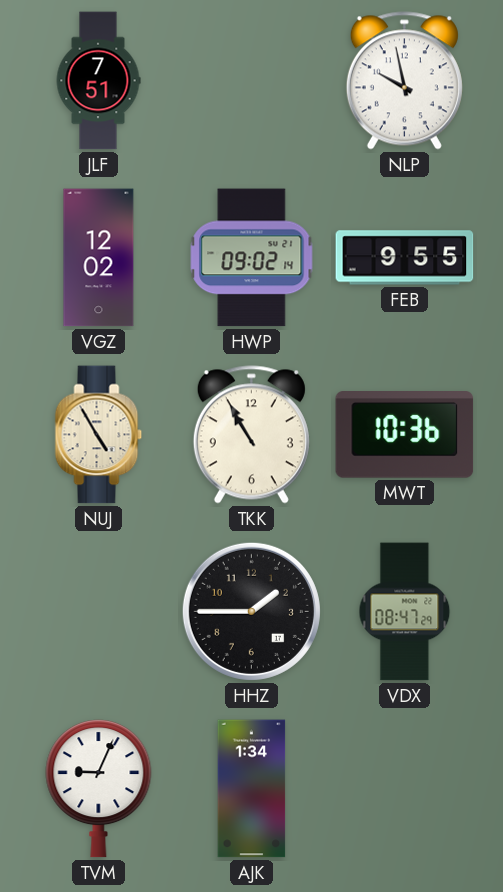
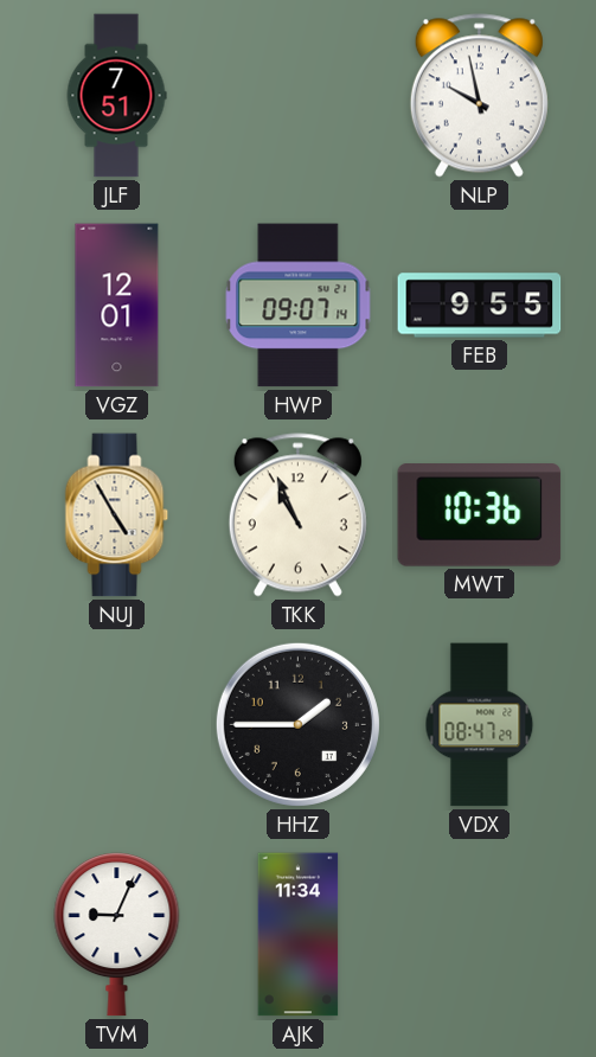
VGZ: 12:02 -> 12:01 (117, 306)
HWP: 09:02 -> 09:07 (299, 306)
TKK: 10:55 -> 10:56 (297, 515)
AJK: 1:34 -> 11:34 (299, 935)
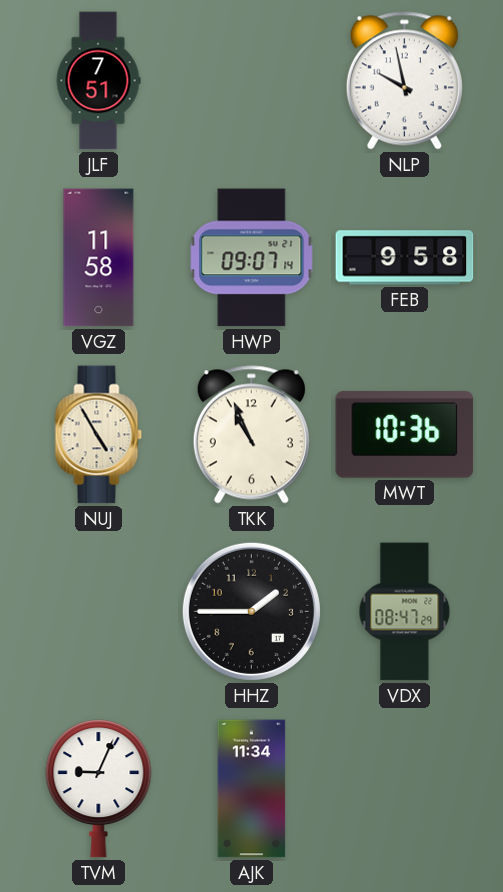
VGZ: 12:01 -> 11:58 (99, 258)
FEB: 9:55 -> 9:58 (405, 258)
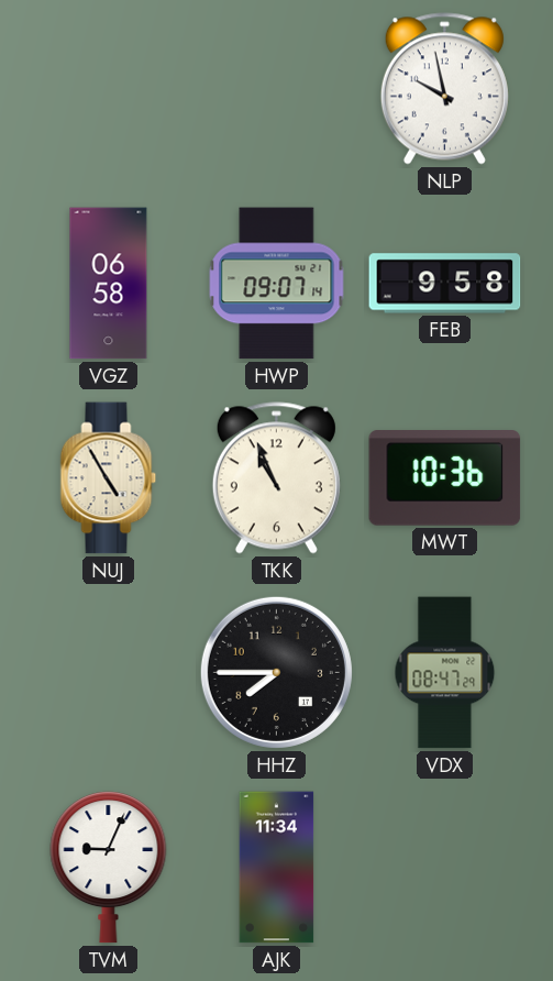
JLF: 7:51 -> none (98, 81)
VGZ: 11:58 -> 06:58 (109, 284)
HHZ: 1:45 -> 7:45 (276, 672)
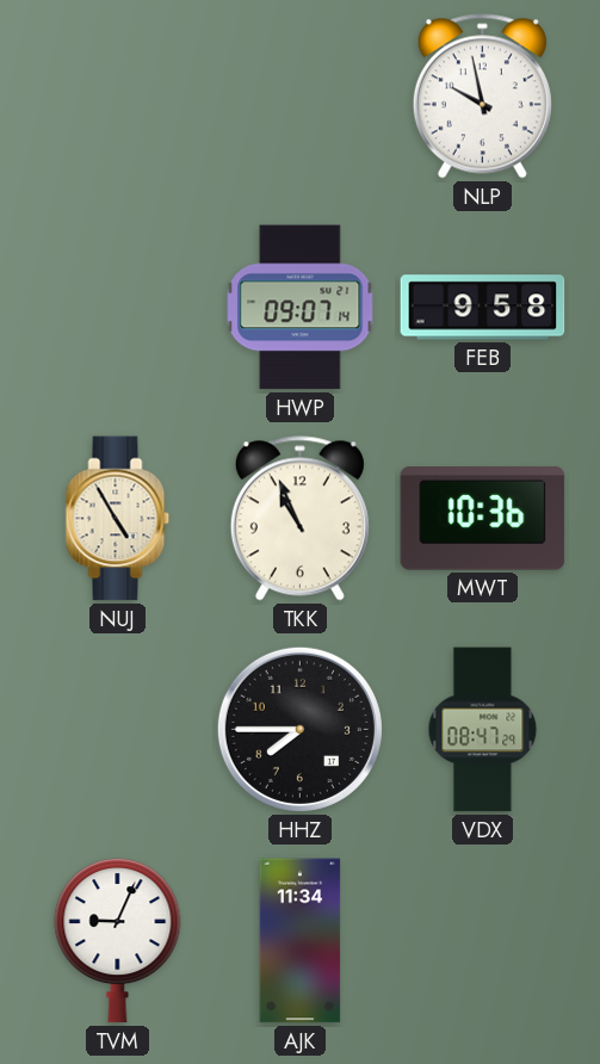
VGZ: 06:58 -> none (109, 284)
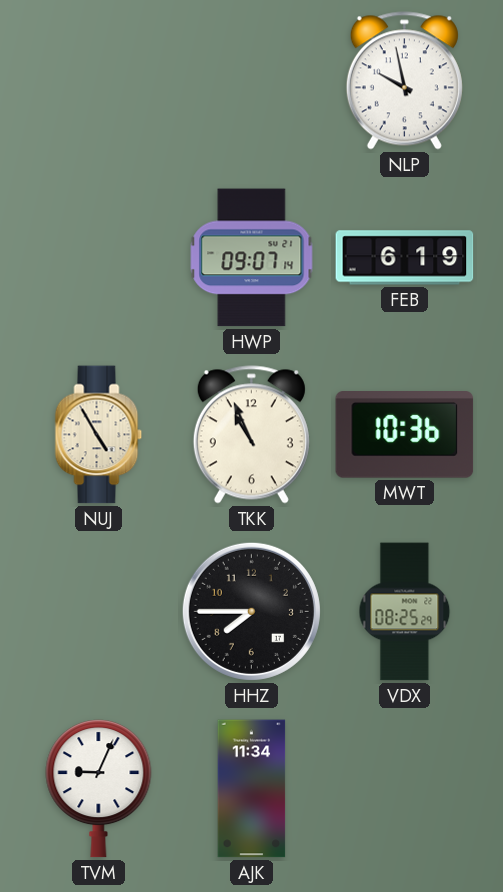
FEB: 9:58 -> 6:19 (405, 258)
VDX: 08:47 -> 08:25 (405, 612)
